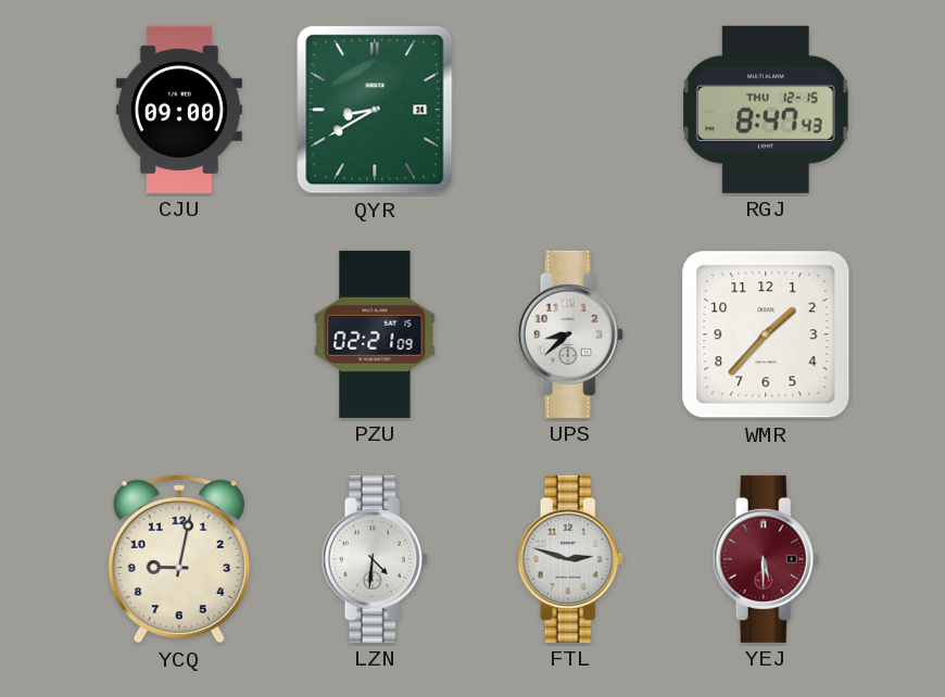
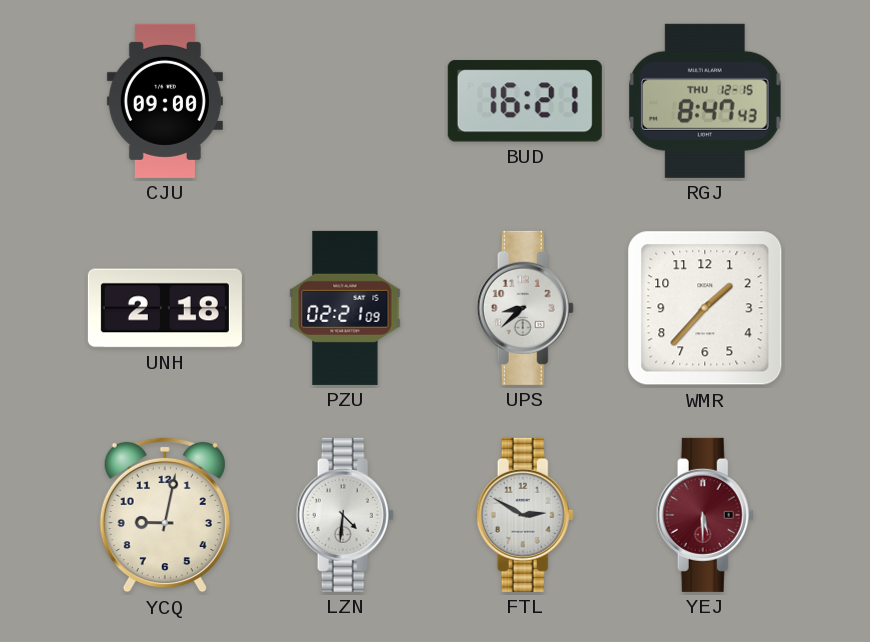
QYR: 8:40 -> none (375, 110)
BUD: none -> 16:21 (525, 101)
UNH: none -> 2:18 (165, 308)
FTL: 2:48 -> 2:50 (525, 515)
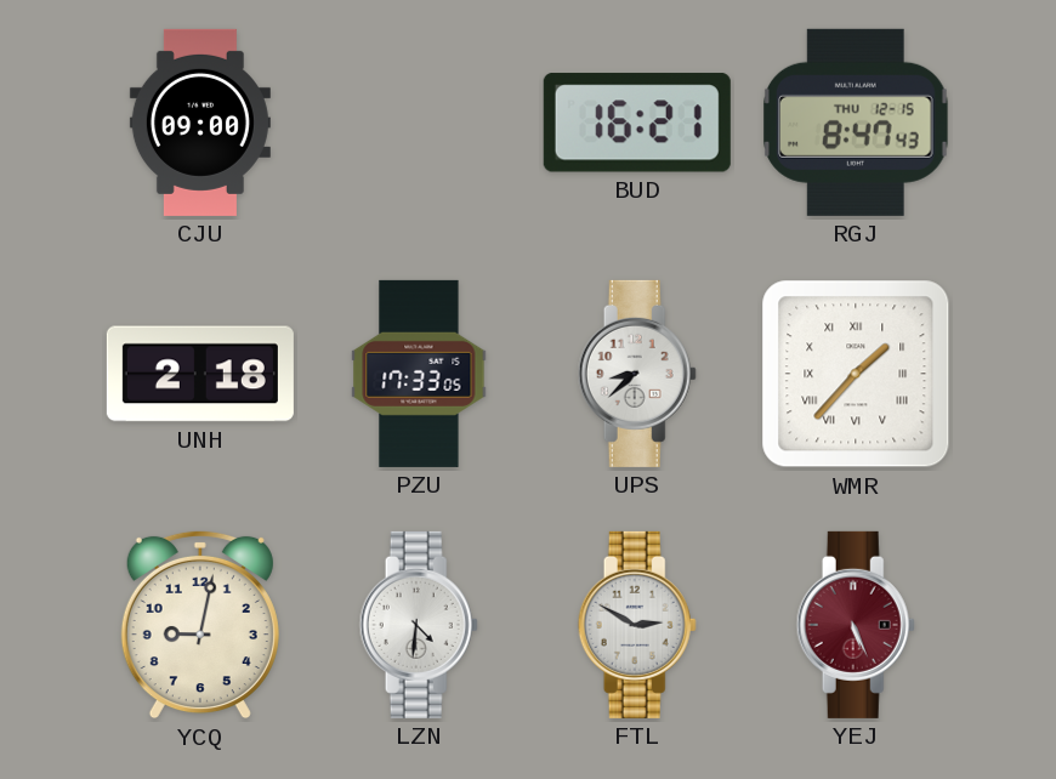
PZU: 02:21 -> 17:33 (419, 374)
WMR numerals: Arabic -> Roman (856, 374)
YEJ: 5:30 -> 5:26 (856, 625)
